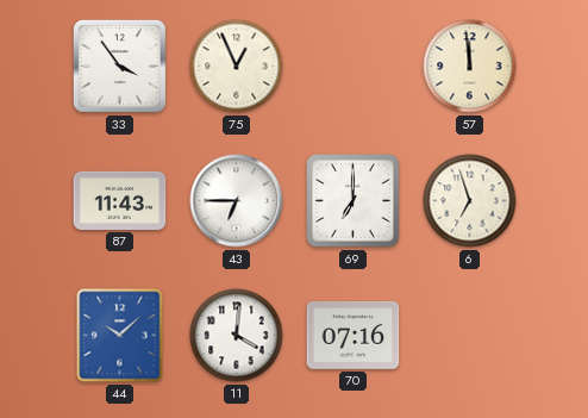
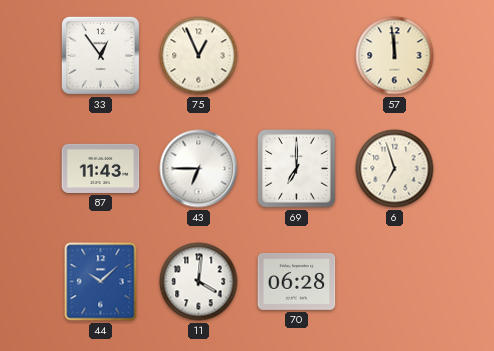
33: 3:54 -> 12:54 (100, 55)
70: 07:16 -> 06:28 (297, 282)
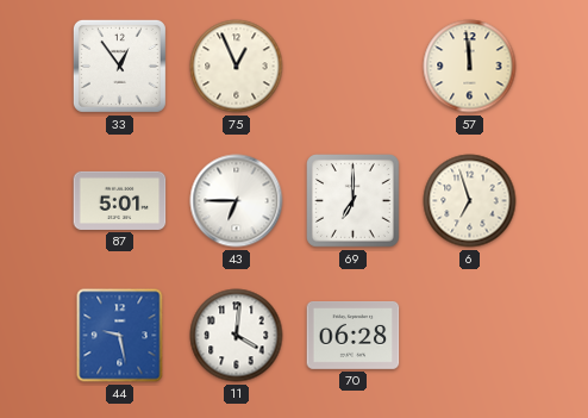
87: 11:43 -> 5:01 (120, 200)
44: 10:08 -> 9:28 (120, 336)
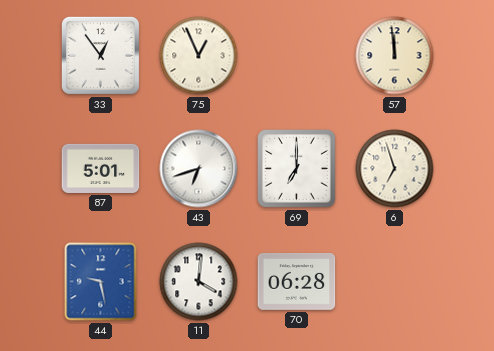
43: 6:45 -> 6:42 (199, 169)
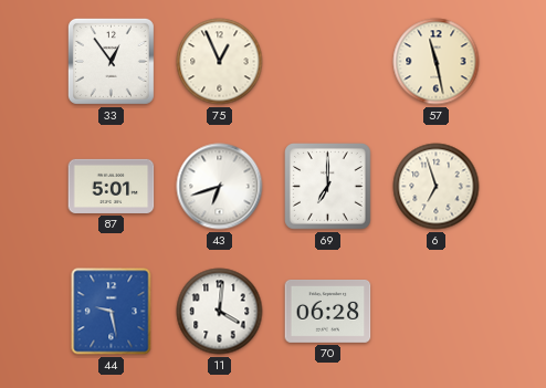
57: 11:59 -> 11:28 (437, 62)
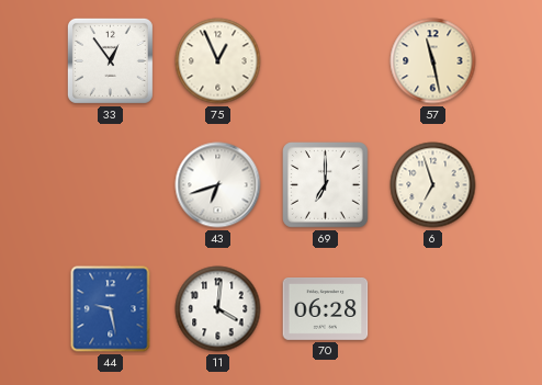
87: 5:01 -> none (112, 186)
